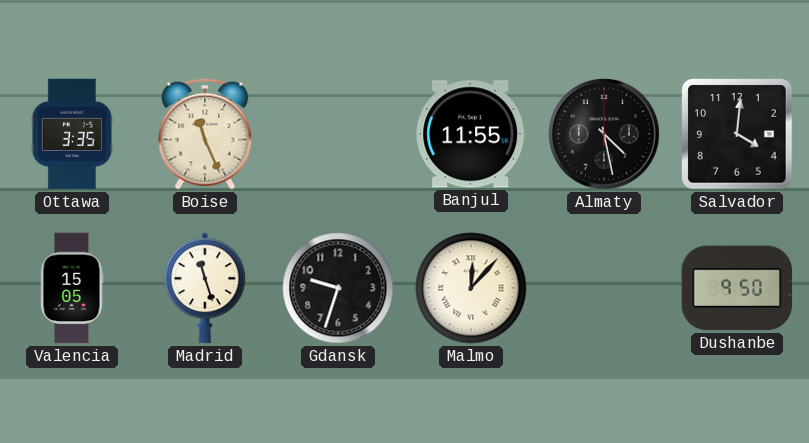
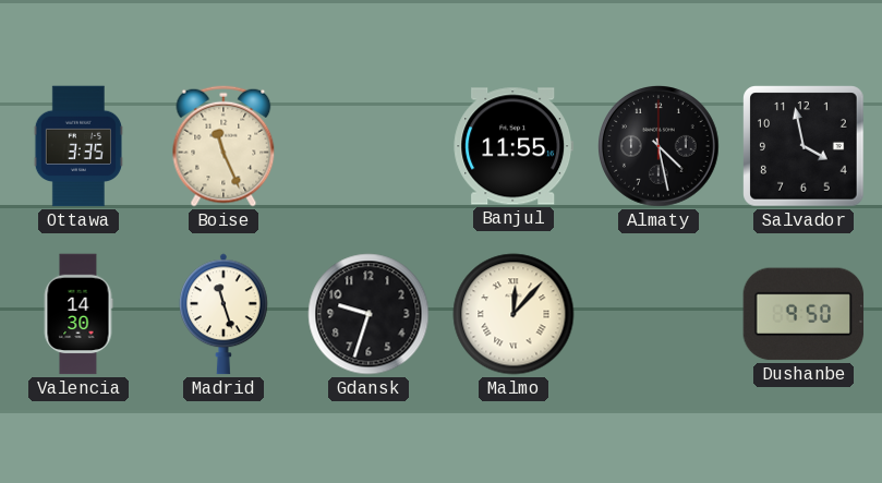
Salvador: 4:01 -> 3:58 (804, 146)
Valencia: 15:05 -> 14:30 (78, 314)
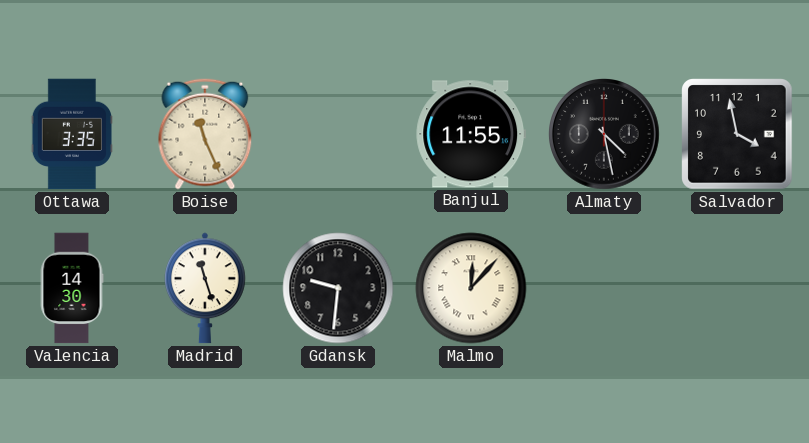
Gdansk: 9:33 -> 9:31 (338, 288)
Dushanbe: 9:50 -> none (804, 314)
